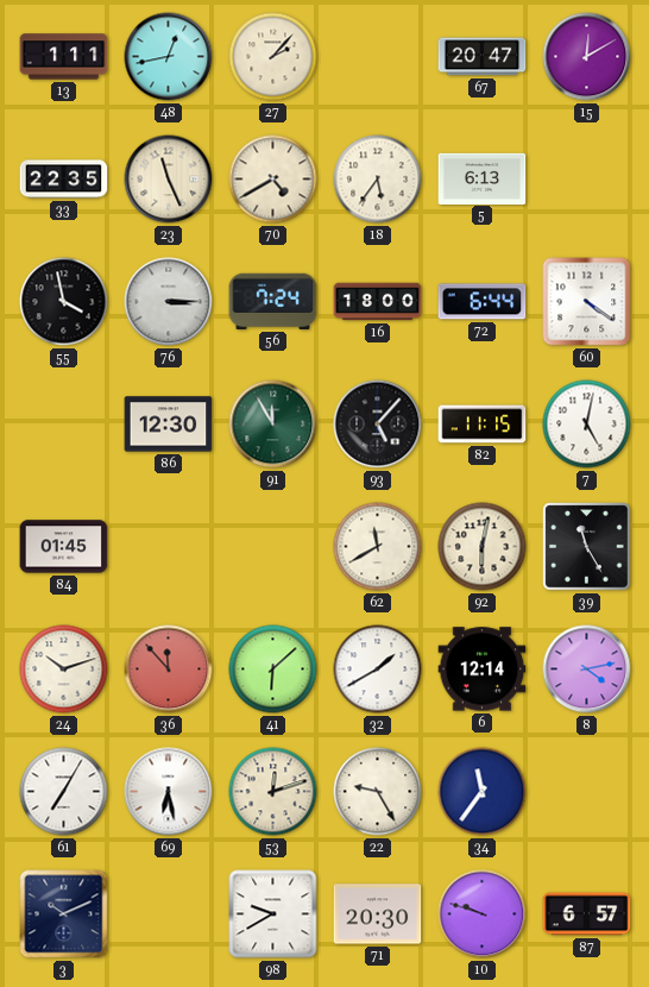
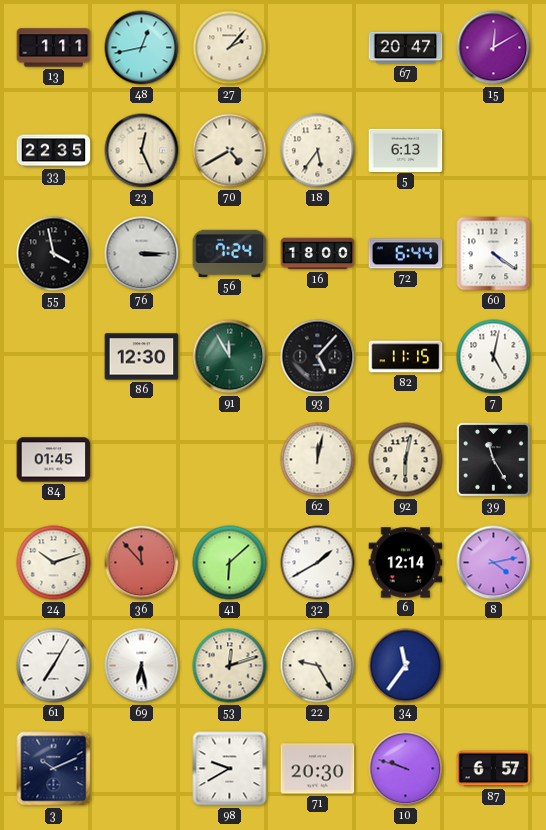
23: 11:26 -> 12:26 (142, 151)
62: 11:40 -> 12:02 (318, 460)
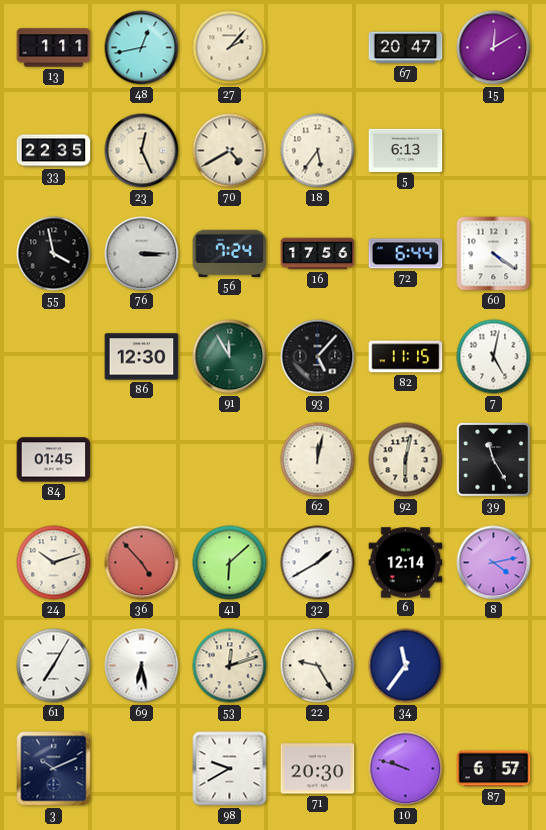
16: 18:00 -> 17:56 (318, 254)
36: 11:53 -> 4:53 (142, 563)
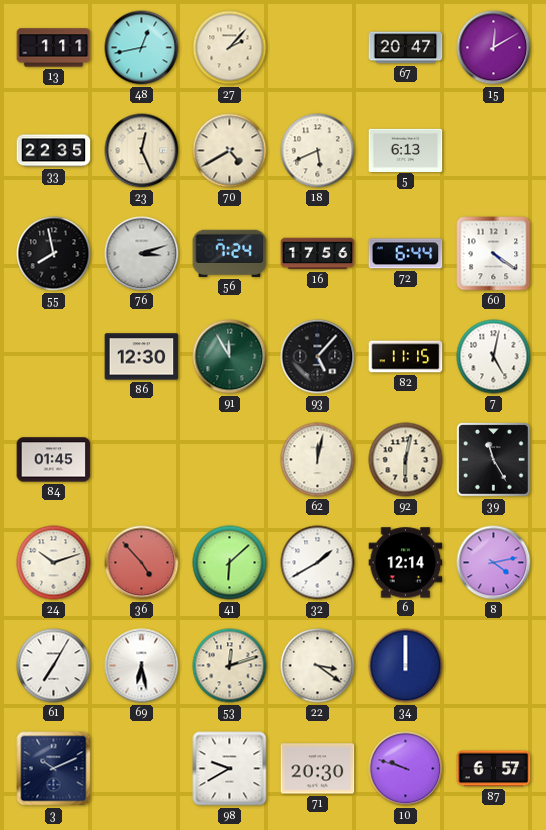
18: 5:36 -> 5:41 (318, 151)
55: 3:58 -> 7:58 (54, 254)
76: 3:15 -> 3:12 (142, 254)
22: 9:25 -> 3:21 (318, 666)
34: 11:36 -> 12:00 (406, 666)
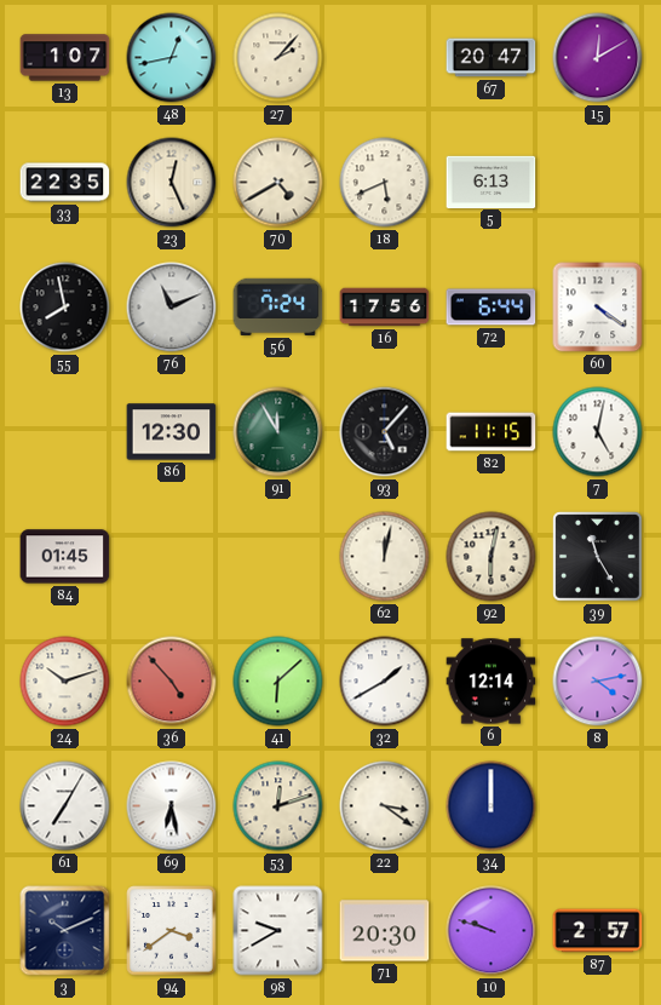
13: 1:11 -> 1:07 (65, 58)
76: 3:12 -> 11:11 (172, 308)
94: none -> 3:39 (172, 931)
87: 6:57 -> 2:57 (598, 931)
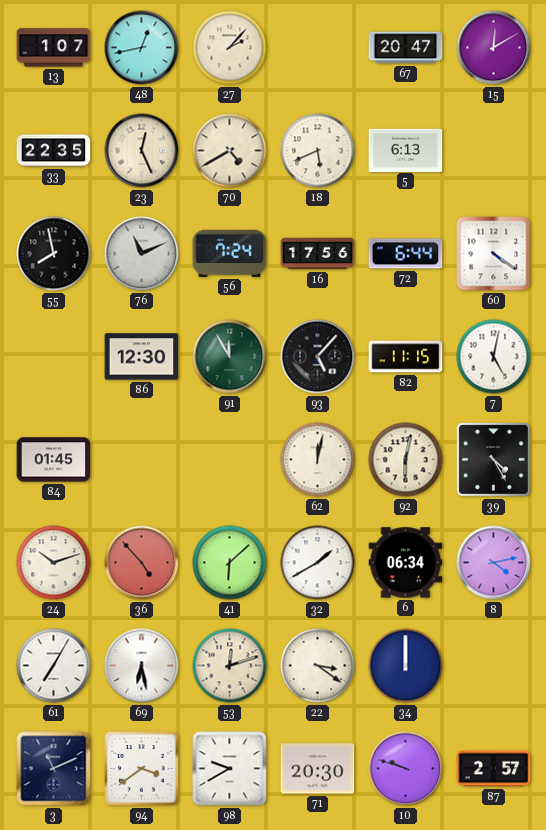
39: 11:25 -> 4:25 (494, 460)
6: 12:14 -> 06:34 (406, 563)
3: 10:11 -> 11:11 (54, 769)
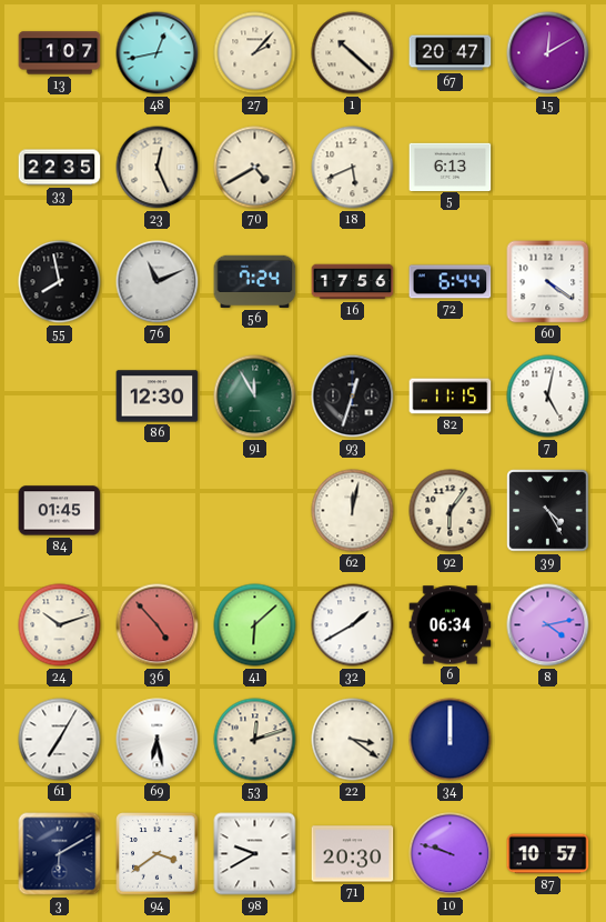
1: none -> 10:22 (353, 53)
93: 5:07 -> 12:33 (353, 397)
92: 6:02 -> 6:06 (451, 511)
3: 11:11 -> 6:10 (60, 854)
87: 2:57 -> 10:57 (548, 854)
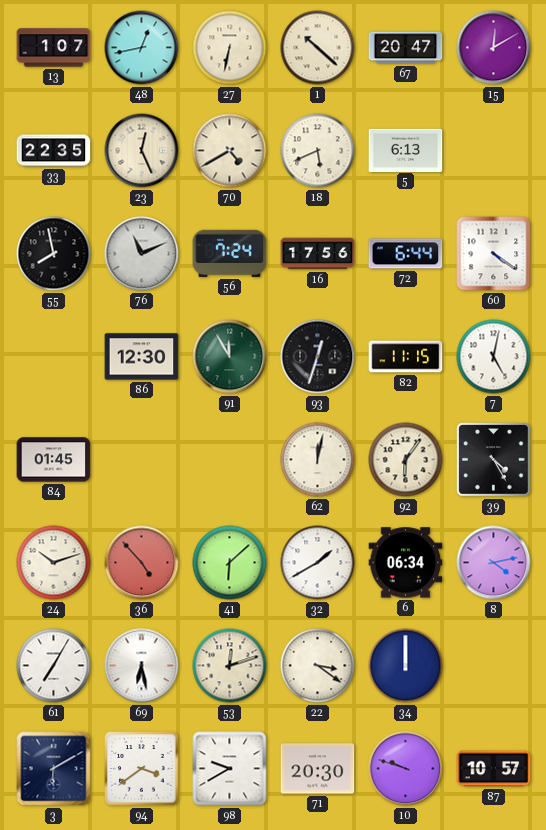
27: 2:07 -> 6:32 (230, 48)
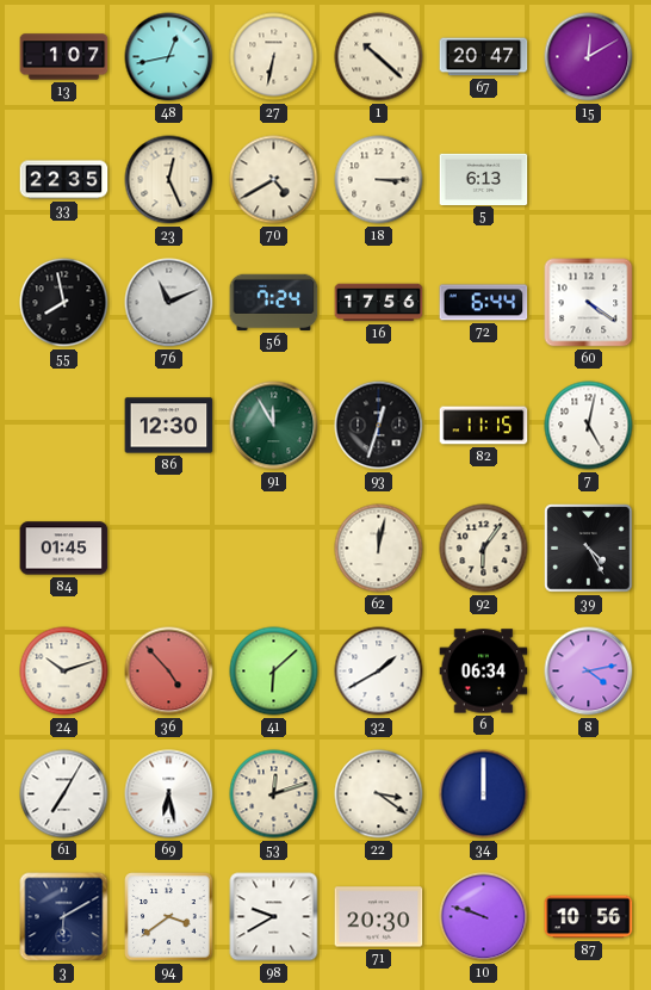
18: 5:41 -> 3:15 (379, 180)
87: 10:57 -> 10:56 (589, 917)
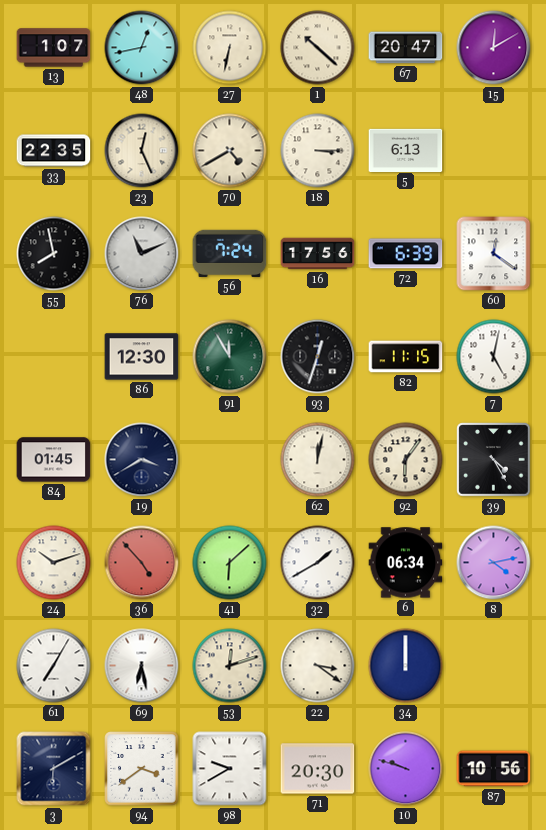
72: 6:44 -> 6:39 (406, 254)
60: 4:21 -> 12:21 (494, 254)
19: none -> 3:40 (142, 460)
